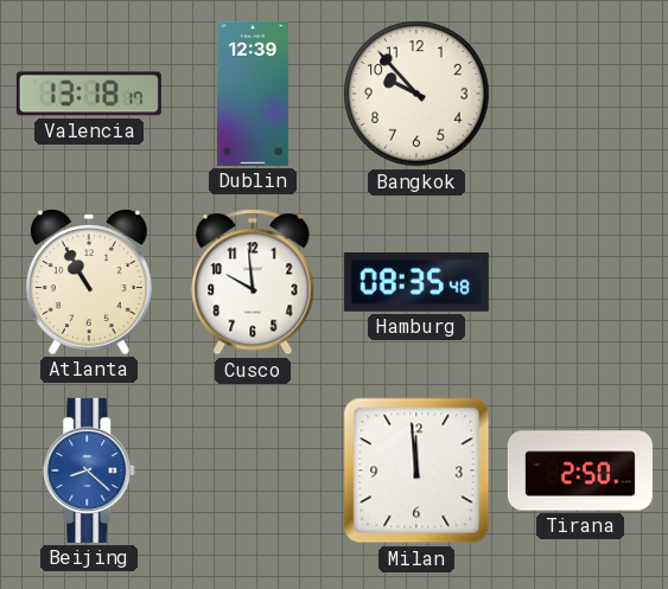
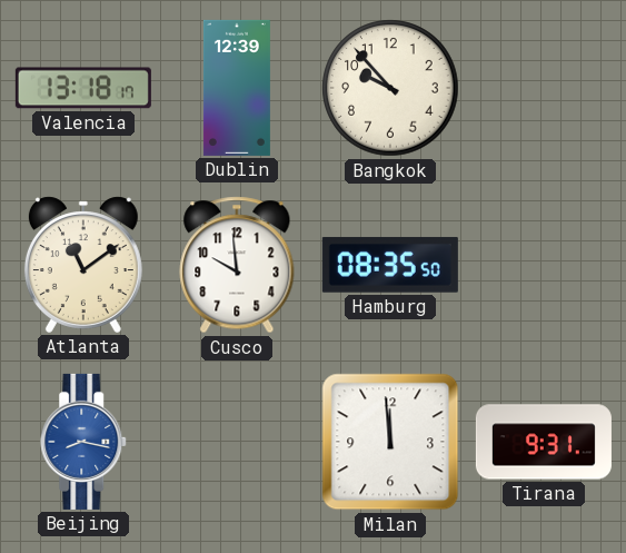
Atlanta: 10:55 -> 11:09 (83, 265)
Hamburg: 08:35:48 -> 08:35:50 (390, 265)
Beijing: 8:22 -> 8:17 (85, 442)
Tirana: 2:50 -> 9:31 (544, 442)
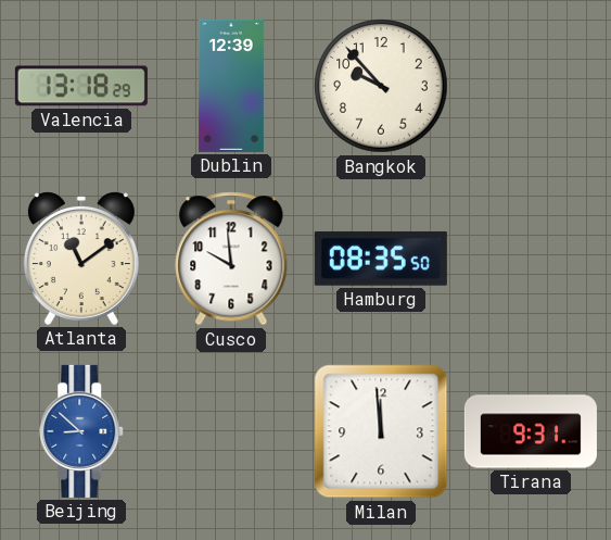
Valencia: 13:18:17 -> 13:18:29 (81, 86)
Beijing: 8:17 -> 8:52 (82, 431)
